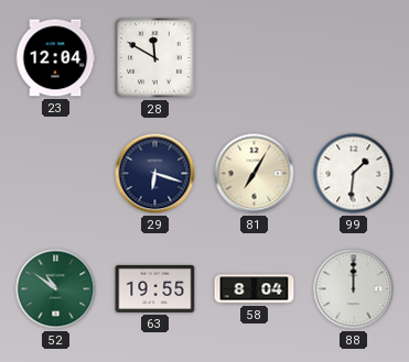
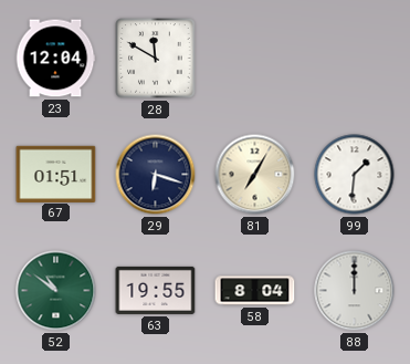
67: none -> 01:51 (56, 174)
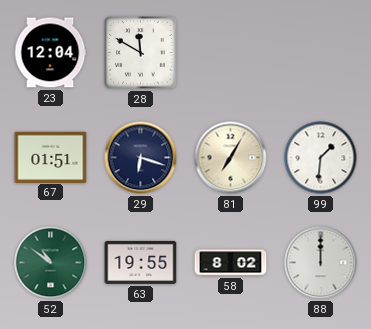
58: 8:04 -> 8:02 (231, 263)
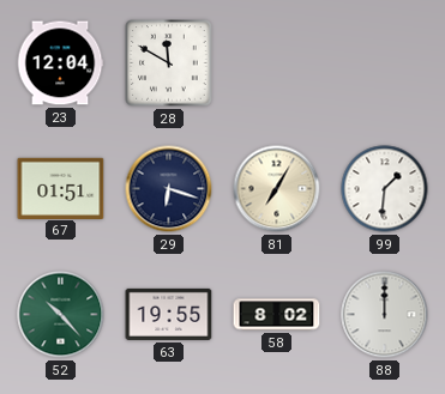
52: 10:51 -> 10:23 (61, 315)
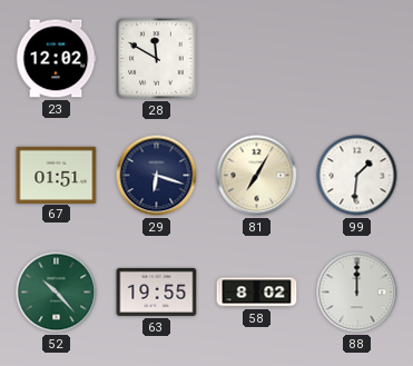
23: 12:04 -> 12:02 (56, 59)
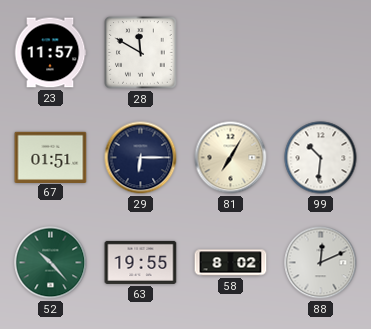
23: 12:02 -> 11:57 (50, 53)
29: 6:18 -> 6:15 (141, 158)
99: 1:31 -> 10:31 (321, 158)
88: 12:00 -> 12:11 (321, 263)
